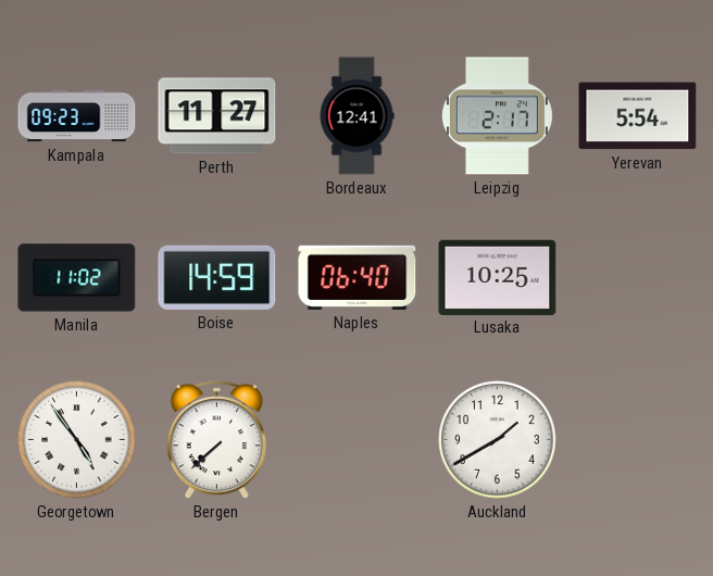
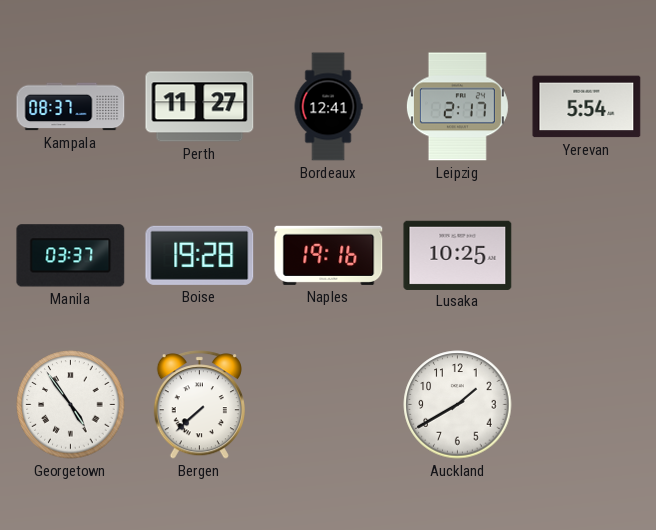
Kampala: 09:23 -> 08:37 (71, 107)
Manila: 11:02 -> 03:37 (71, 256)
Boise: 14:59 -> 19:28 (200, 255)
Naples: 06:40 -> 19:16 (329, 255)
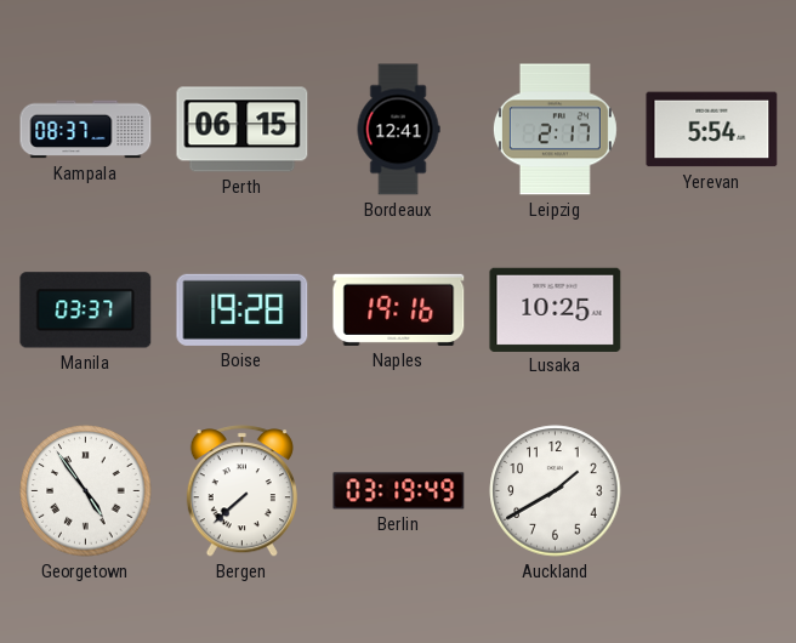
Perth: 11:27 -> 06:15 (243, 130)
Berlin: none -> 03:19 (399, 491)
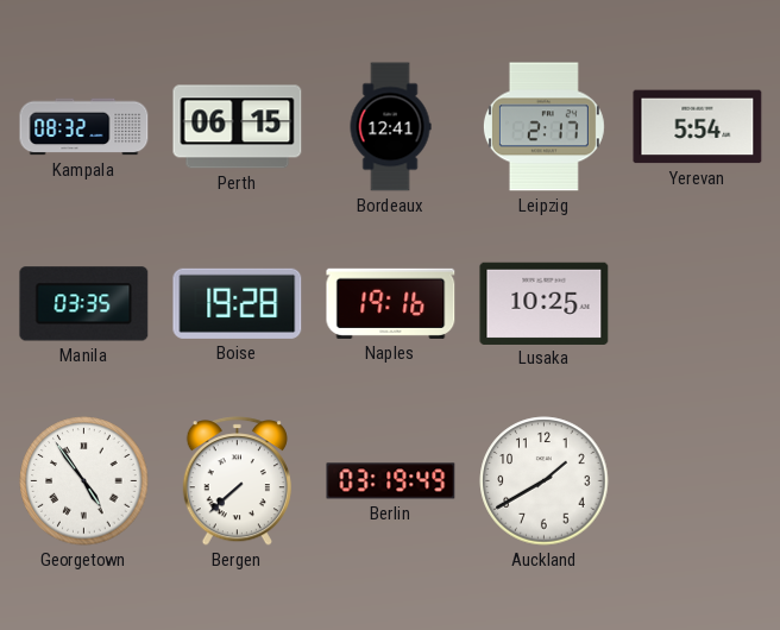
Kampala: 08:37 -> 08:32 (84, 127)
Manila: 03:37 -> 03:35 (84, 304)
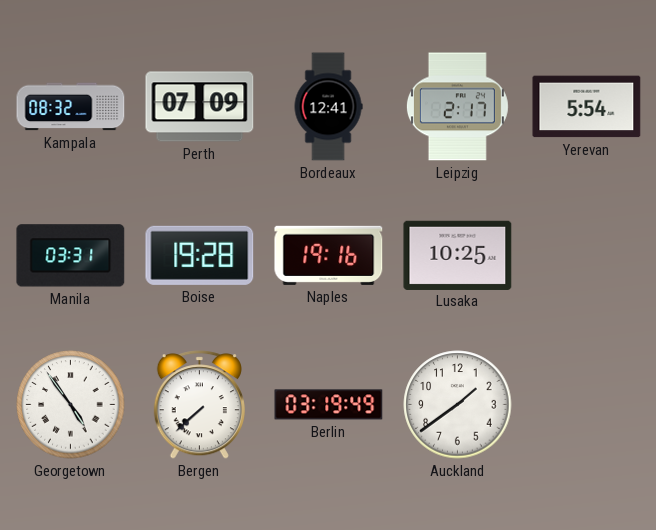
Perth: 06:15 -> 07:09 (200, 107)
Manila: 03:35 -> 03:31 (71, 256)
Auckland: 1:40 -> 1:39 (458, 405)
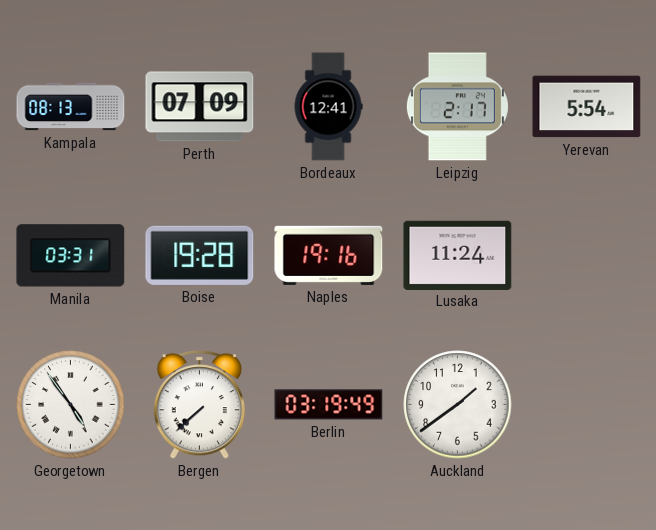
Kampala: 08:32 -> 08:13 (71, 107)
Lusaka: 10:25 -> 11:24 (458, 255)
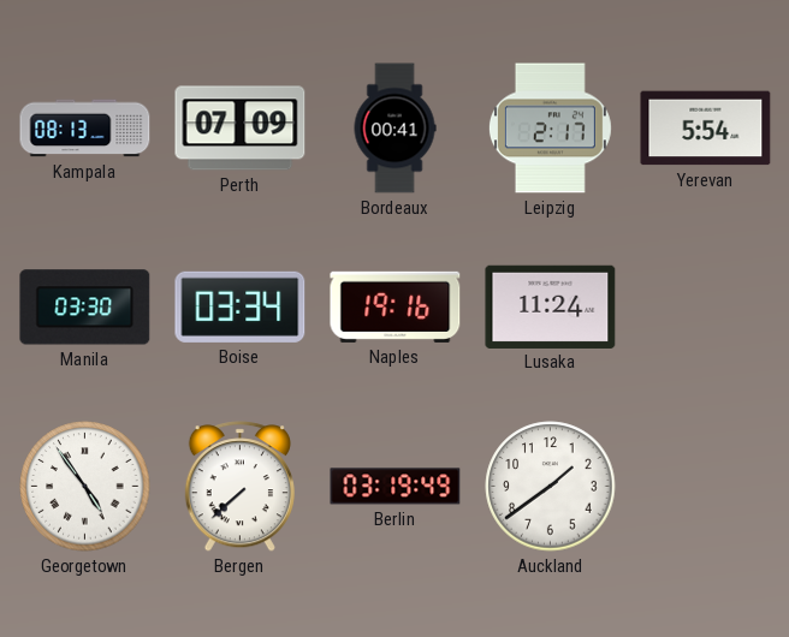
Bordeaux: 12:41 -> 00:41 (394, 129)
Manila: 03:31 -> 03:30 (85, 308)
Boise: 19:28 -> 03:34 (241, 306)
